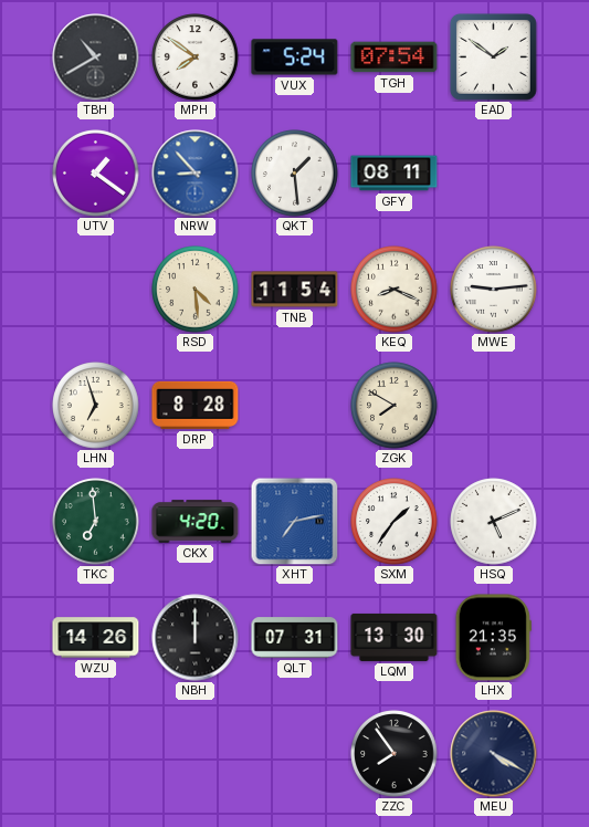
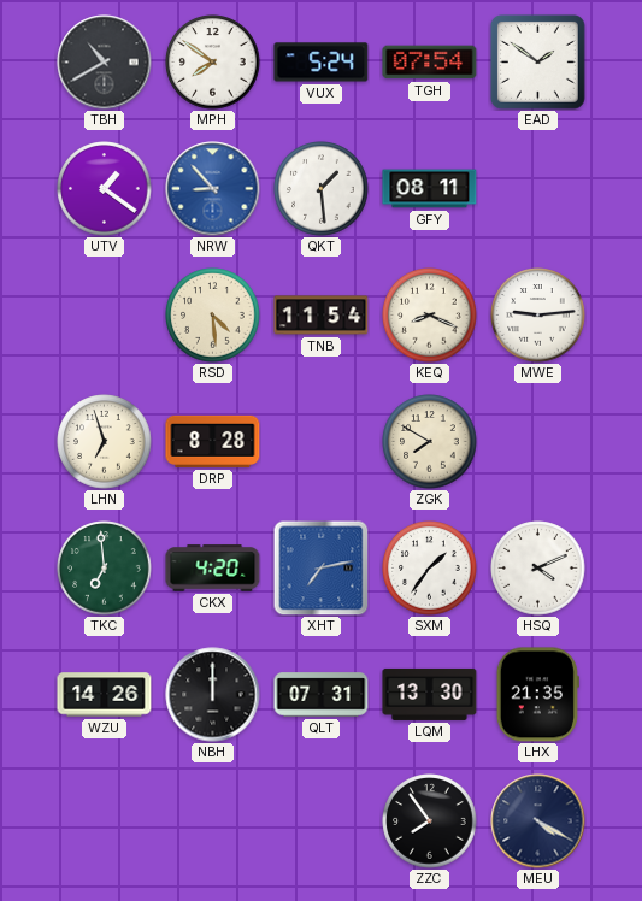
HSQ: 5:11 -> 4:11 (538, 569)
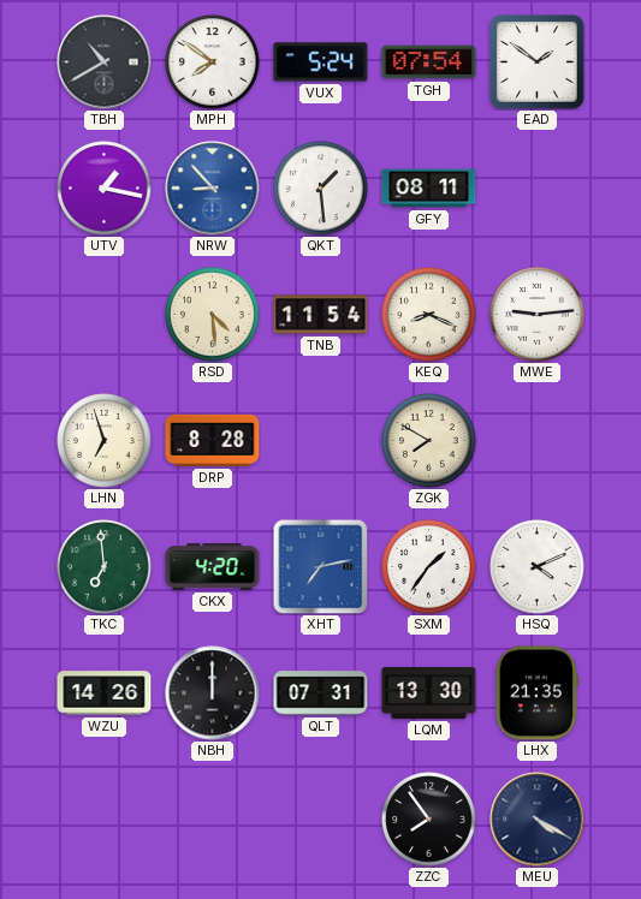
UTV: 1:21 -> 1:17 (105, 189)
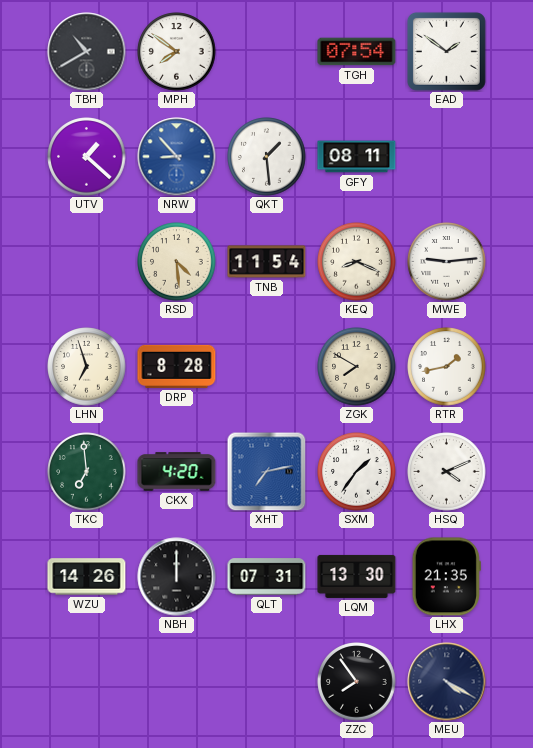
VUX: 5:24 -> none (321, 62)
UTV: 1:17 -> 1:22 (87, 157)
RTR: none -> 1:43 (447, 367)
